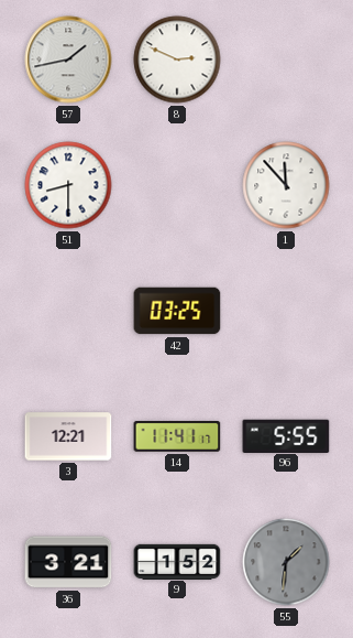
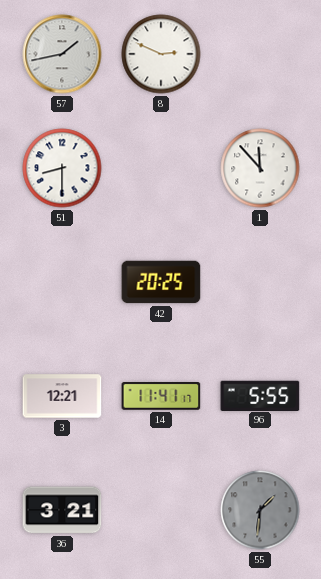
42: 03:25 -> 20:25 (161, 282)
9: 1:52 -> none (177, 561)
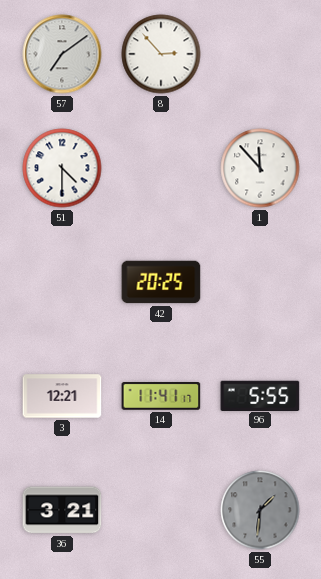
57: 1:43 -> 7:09 (62, 54)
8: 2:49 -> 2:53 (161, 54)
51: 8:30 -> 4:30 (62, 168)
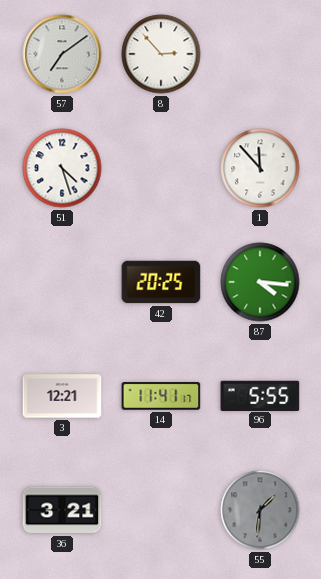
51: 4:30 -> 4:27 (62, 168)
87: none -> 4:16 (260, 282)
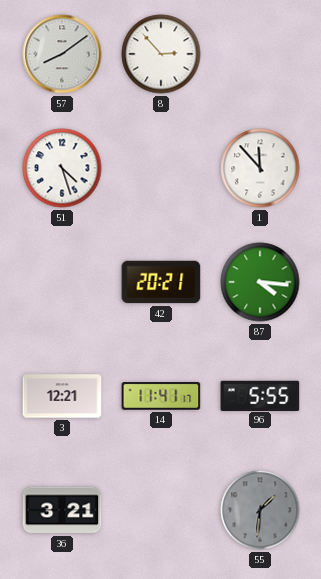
57: 7:09 -> 8:09 (62, 54)
42: 20:25 -> 20:21 (161, 282)
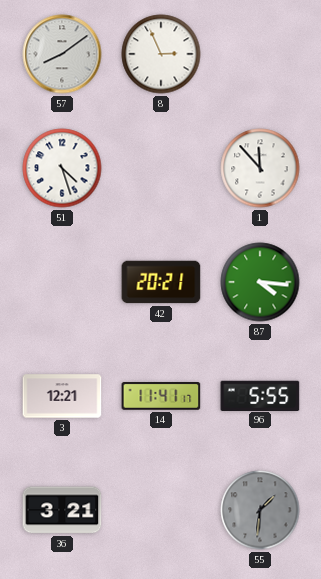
8: 2:53 -> 2:56 (161, 54)
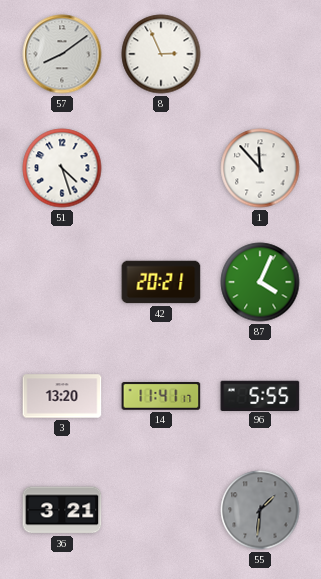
87: 4:16 -> 4:04 (260, 282)
3: 12:21 -> 13:20 (62, 396)
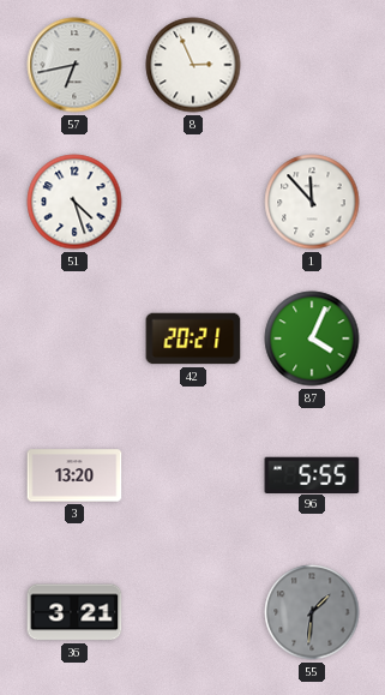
57: 8:09 -> 6:43 (74, 65)
14: 11:41 -> none (161, 397)
